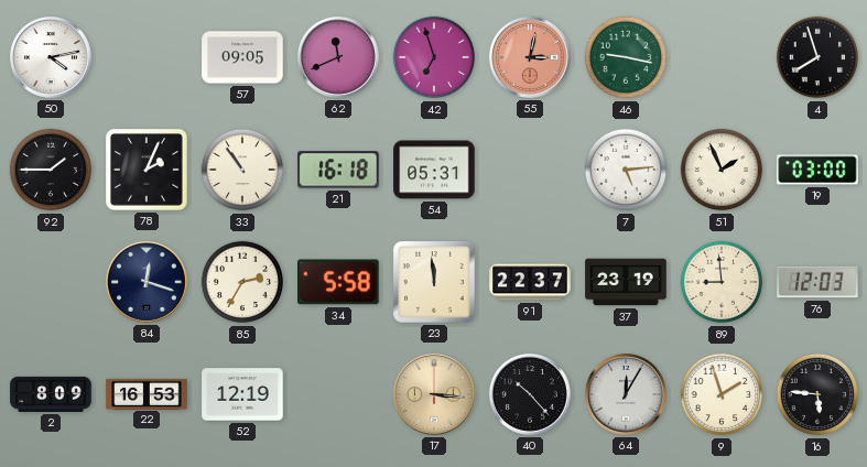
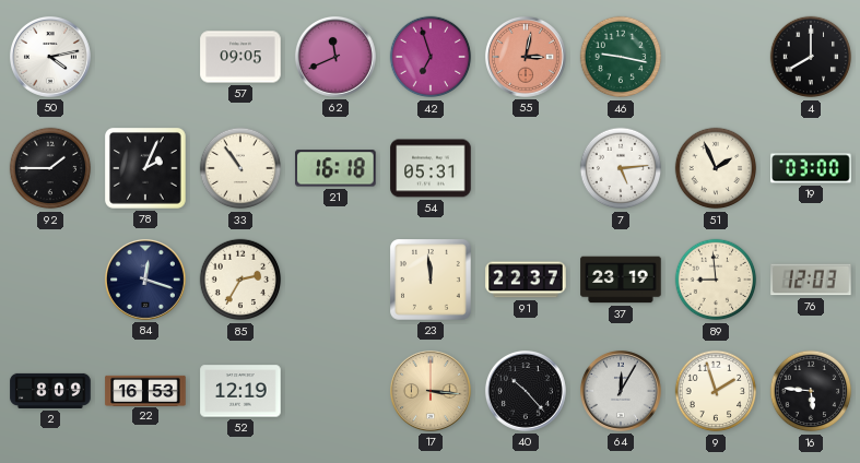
4: 7:57 -> 8:00 (811, 57)
34: 5:58 -> none (338, 282)
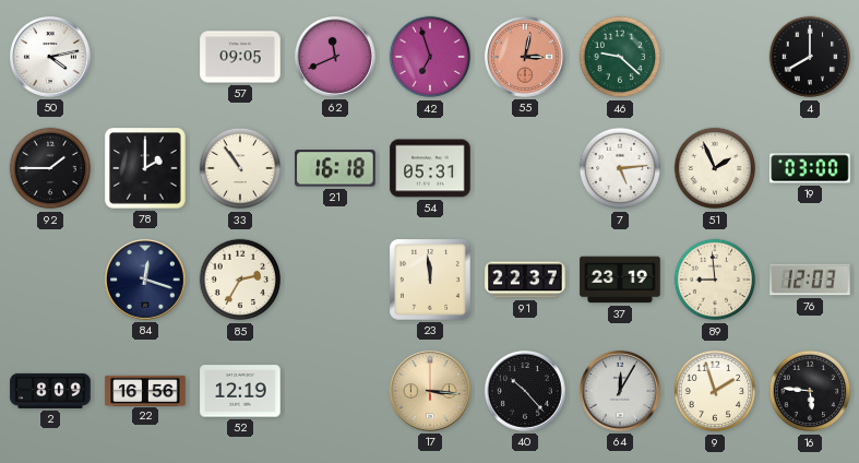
46: 9:17 -> 9:22 (620, 57)
78: 2:04 -> 2:00 (146, 169)
22: 16:53 -> 16:56 (145, 390)
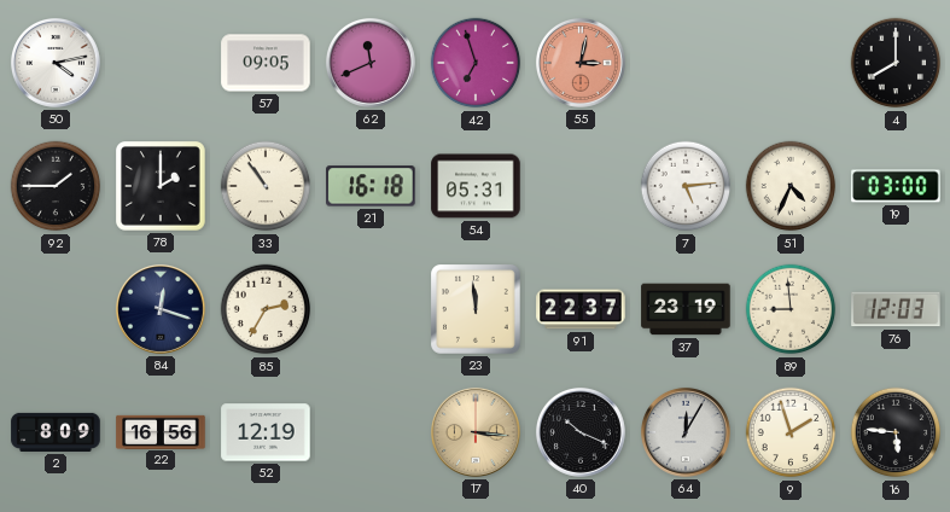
46: 9:22 -> none (620, 57)
51: 1:56 -> 4:34 (791, 186)
40: 10:23 -> 10:19 (581, 432)
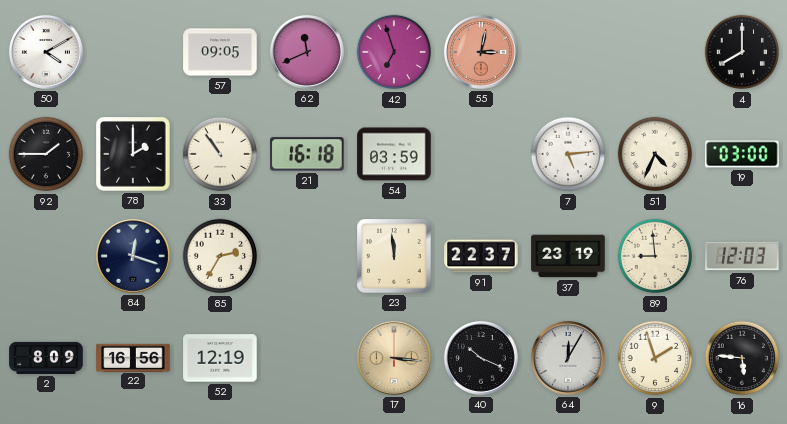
50: 4:13 -> 4:10 (46, 52)
54: 05:31 -> 03:59 (394, 154)
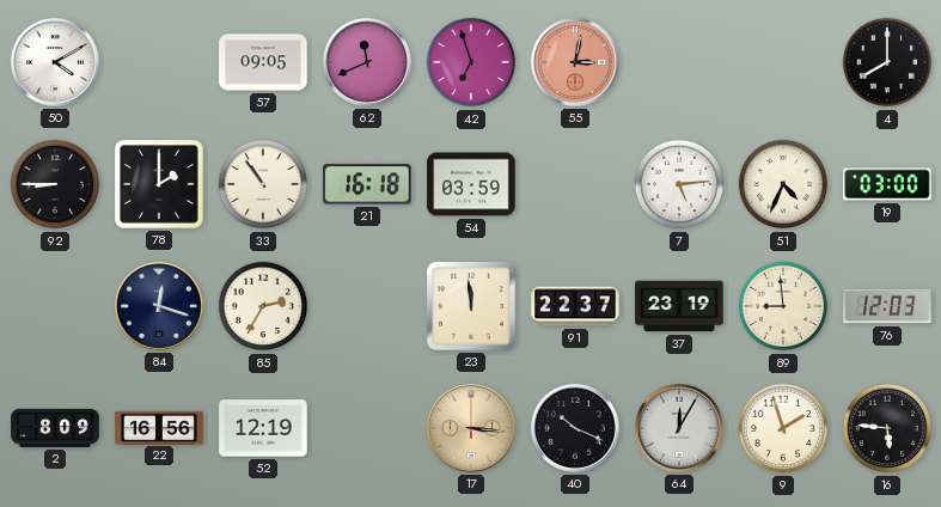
92: 1:45 -> 8:45 (55, 184)
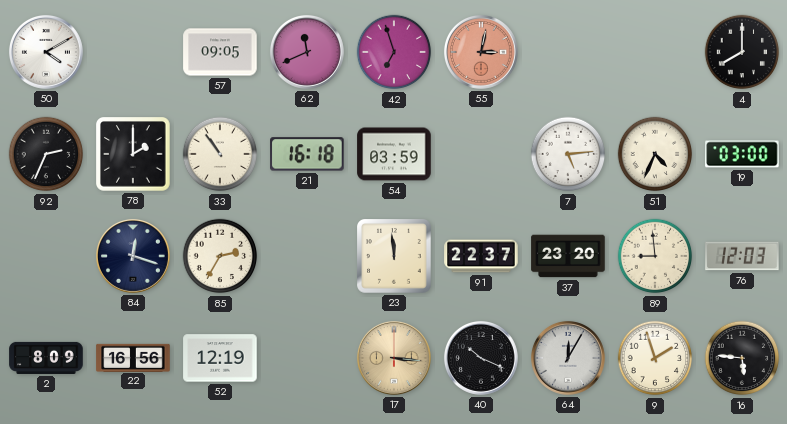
92: 8:45 -> 2:34 (46, 154)
37: 23:19 -> 23:20 (568, 256)
